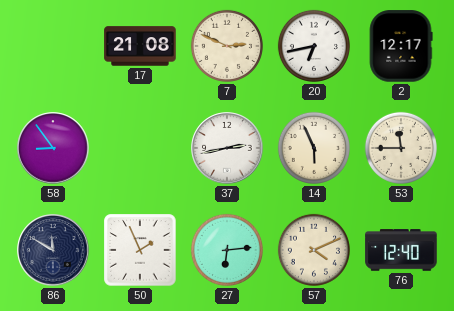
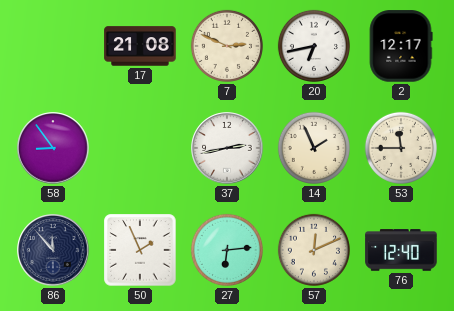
14: 5:56 -> 1:56 (314, 148)
86: 11:50 -> 11:53 (53, 250)
57: 4:11 -> 12:11 (314, 250)
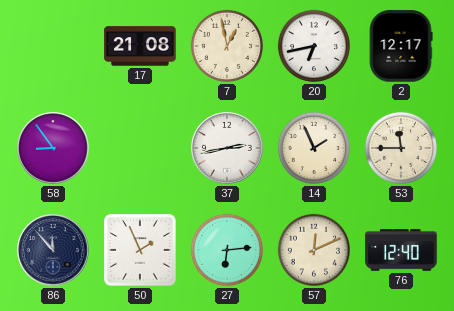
7: 2:49 -> 12:58 (227, 46)
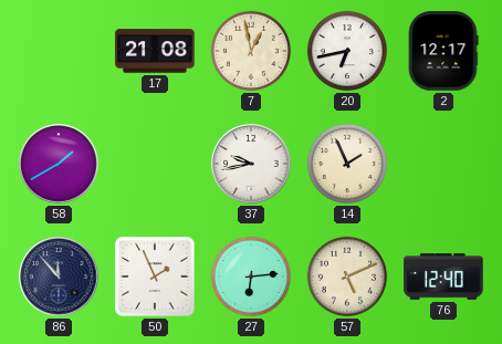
58: 8:54 -> 1:40 (59, 164)
37: 2:43 -> 9:43 (251, 164)
53: 11:45 -> none (401, 148)
57: 12:11 -> 5:11 (347, 277)
